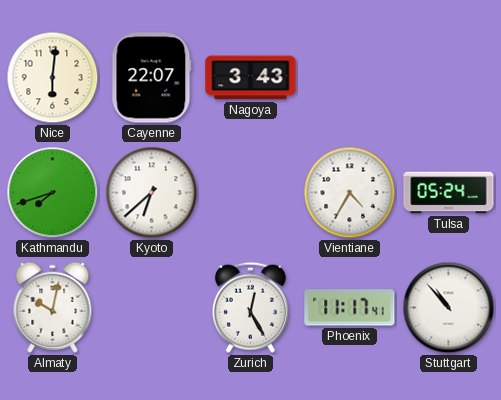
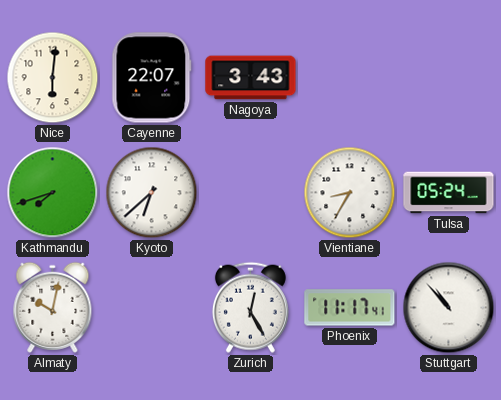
Vientiane: 4:35 -> 8:35 (350, 193)
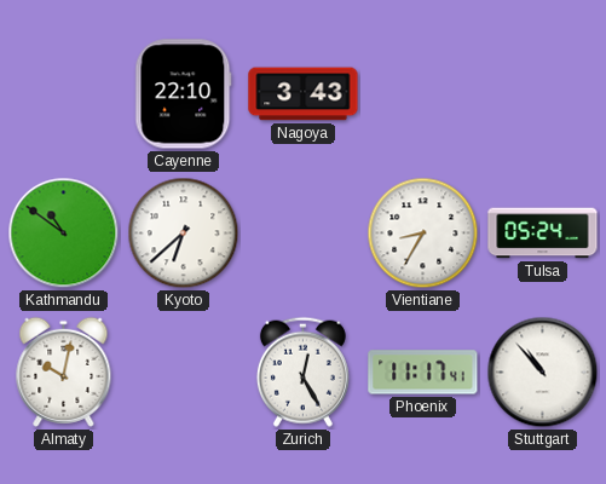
Nice: 6:01 -> none (53, 78)
Cayenne: 22:07 -> 22:10 (184, 94)
Kathmandu: 7:42 -> 10:51 (64, 234)
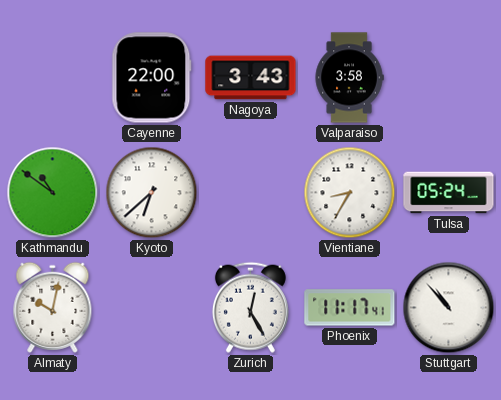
Cayenne: 22:10 -> 22:00 (152, 78)
Valparaiso: none -> 3:58 (349, 78)
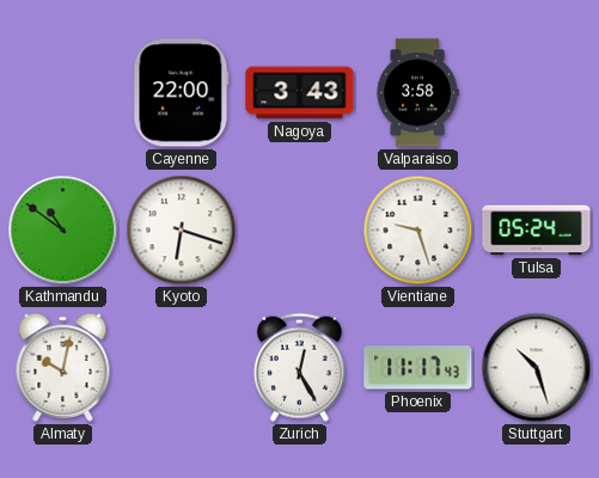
Kyoto: 6:38 -> 6:18 (182, 231)
Vientiane: 8:35 -> 9:27 (418, 231)
Phoenix: 11:17:41 -> 11:17:43 (418, 368)
Stuttgart: 10:53 -> 10:27 (537, 368)
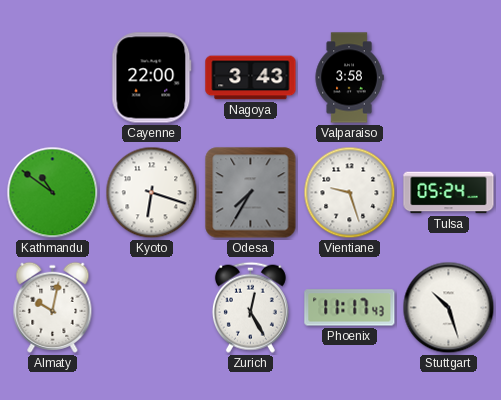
Odesa: none -> 7:35 (251, 193)
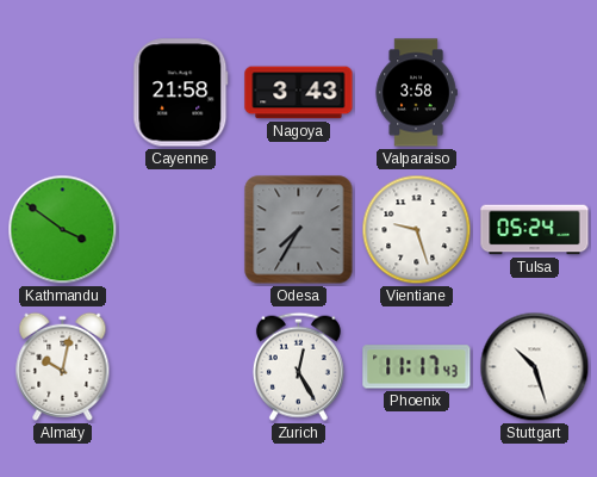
Cayenne: 22:00 -> 21:58 (181, 93)
Kathmandu: 10:51 -> 3:51 (63, 230)
Kyoto: 6:18 -> none (152, 193)
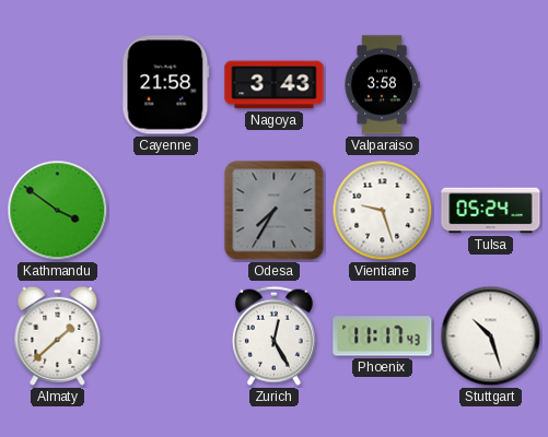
Almaty: 10:02 -> 1:38 (58, 335)
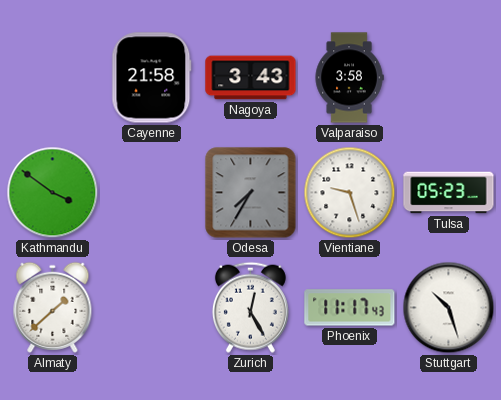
Tulsa: 05:24 -> 05:23 (449, 193)
